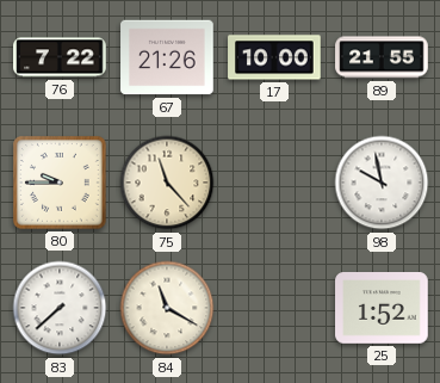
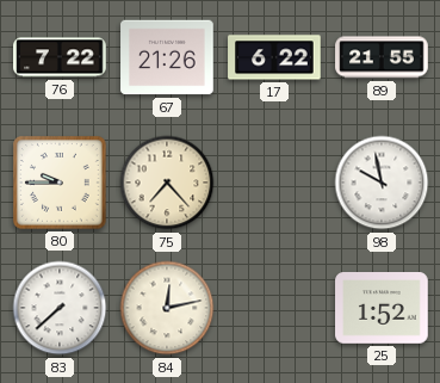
17: 10:00 -> 6:22 (274, 57)
75: 11:23 -> 7:23 (167, 183)
84: 11:20 -> 12:13 (167, 308)
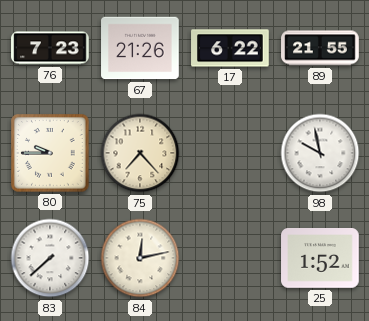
76: 7:22 -> 7:23 (50, 48)
